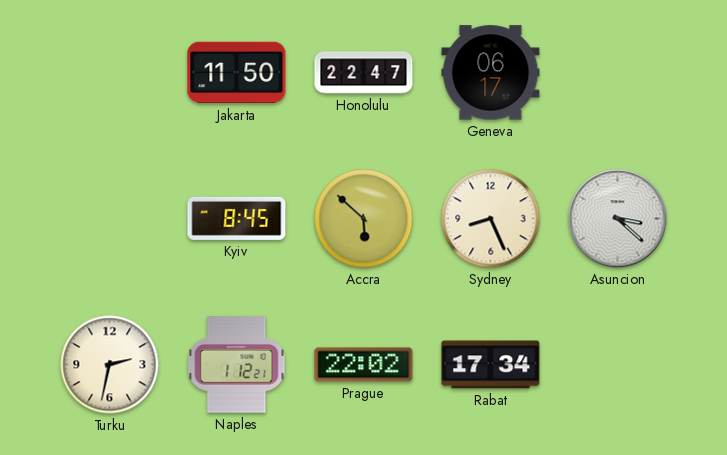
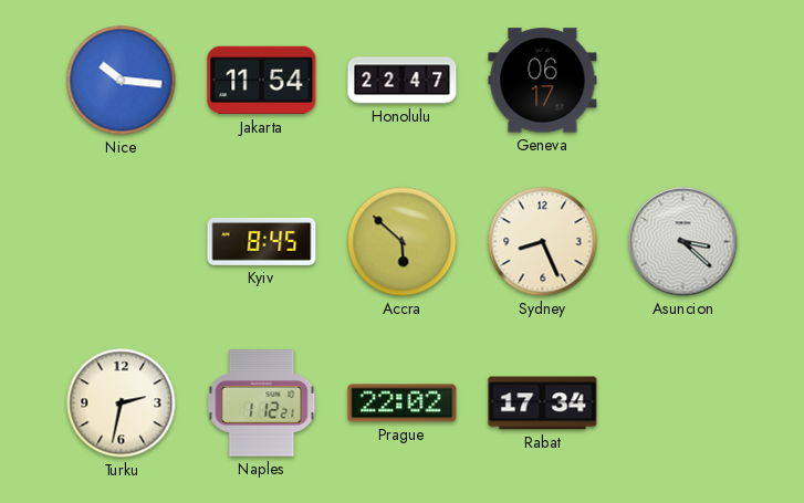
Nice: none -> 10:16 (122, 81)
Jakarta: 11:50 -> 11:54 (262, 81)
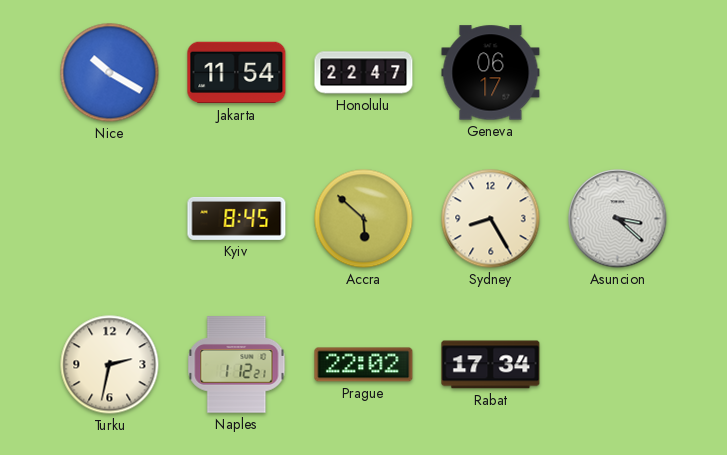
Nice: 10:16 -> 10:20 (110, 73)
Sydney: 8:26 -> 8:25 (491, 219)
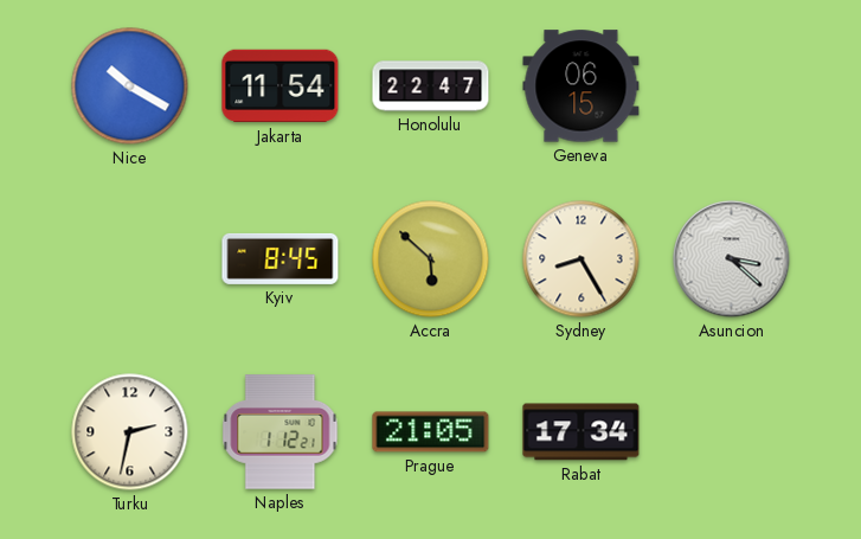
Geneva: 06:17 -> 06:15 (582, 86)
Prague: 22:02 -> 21:05 (431, 432)
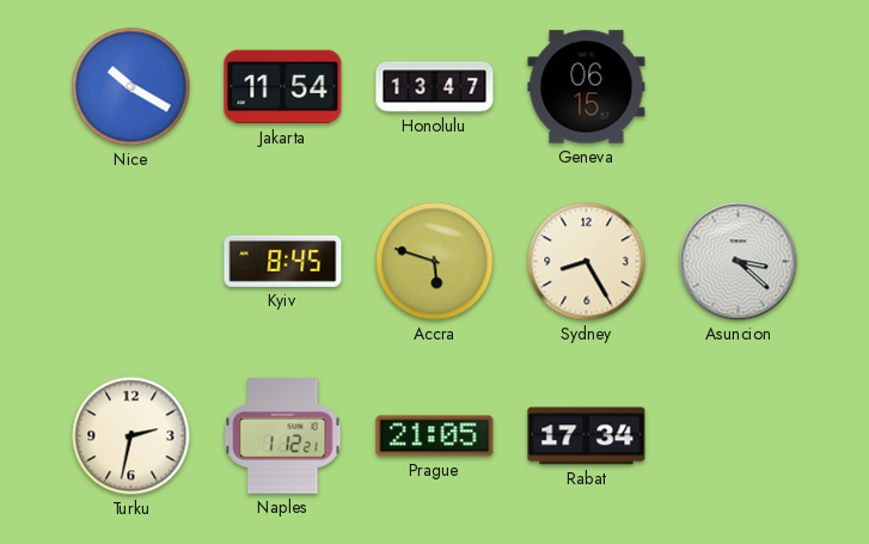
Honolulu: 22:47 -> 13:47 (435, 87)
Accra: 5:52 -> 5:48 (435, 262)
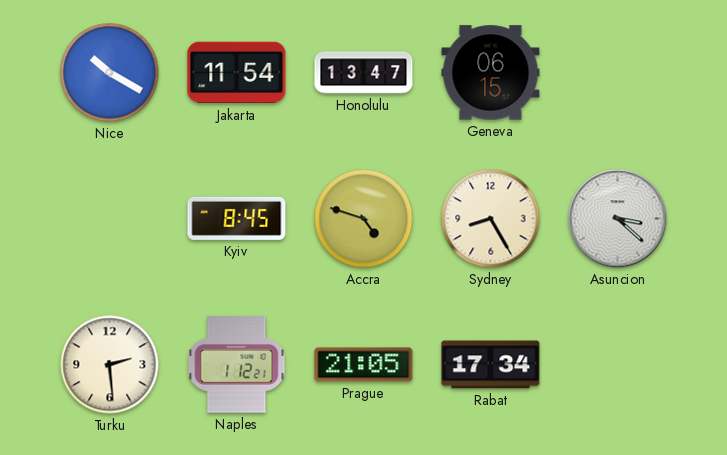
Accra: 5:48 -> 4:48 (364, 219)
Turku: 2:32 -> 2:29 (110, 365)
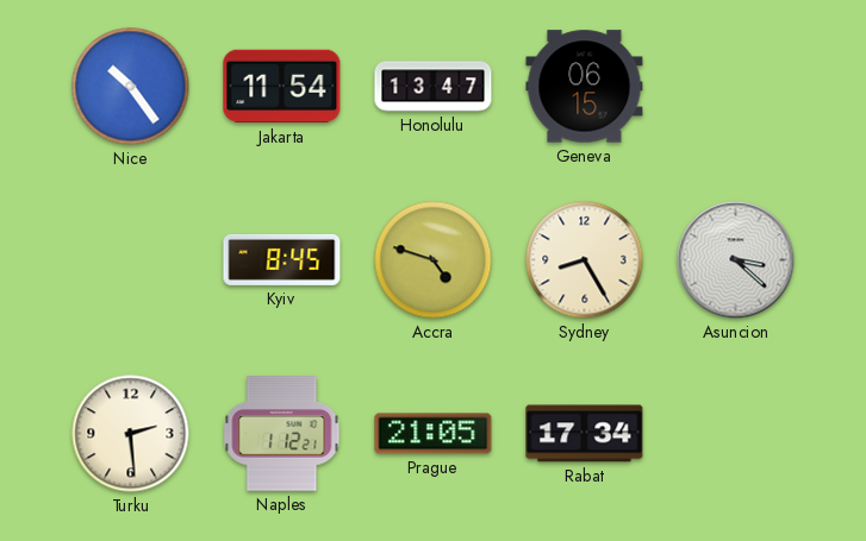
Nice: 10:20 -> 10:24 (131, 87)
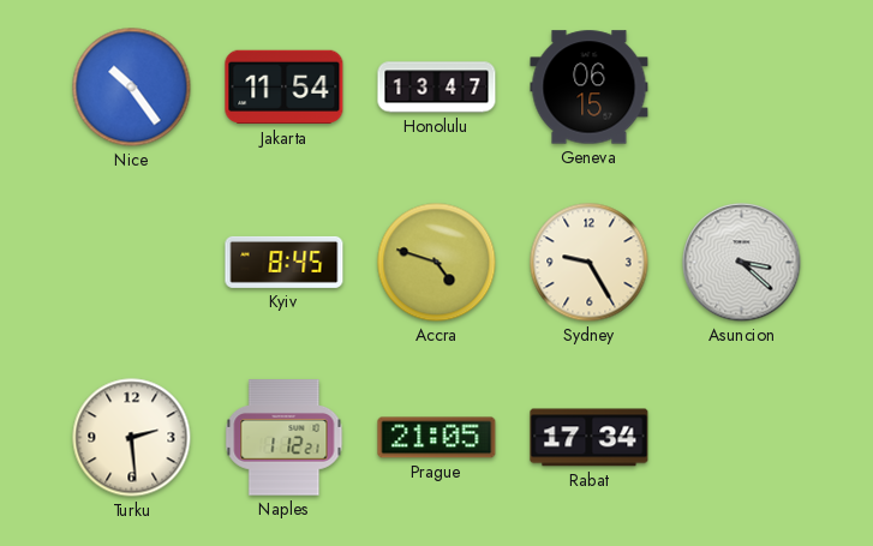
Sydney: 8:25 -> 9:25 (590, 263)
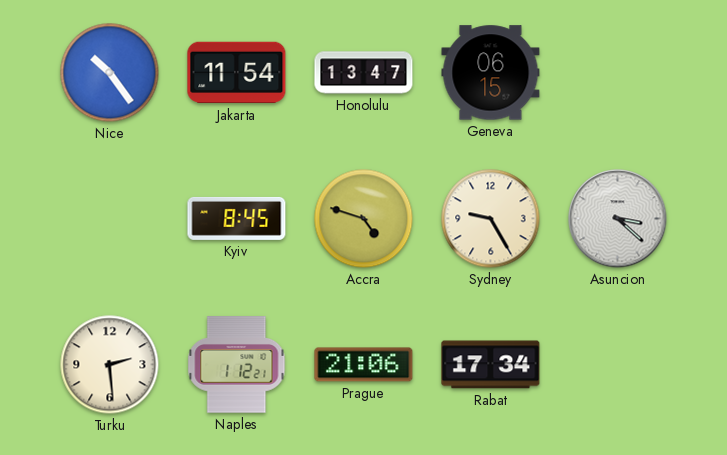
Prague: 21:05 -> 21:06 (364, 365)
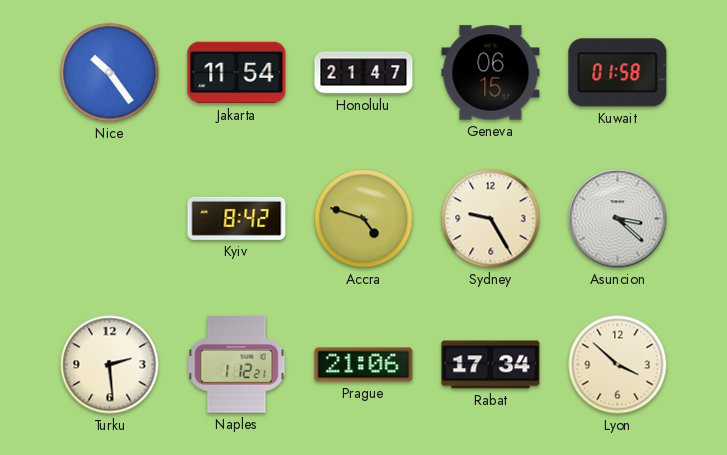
Honolulu: 13:47 -> 21:47 (364, 73)
Kuwait: none -> 01:58 (618, 73)
Kyiv: 8:45 -> 8:42 (237, 218)
Lyon: none -> 3:52 (618, 365)
